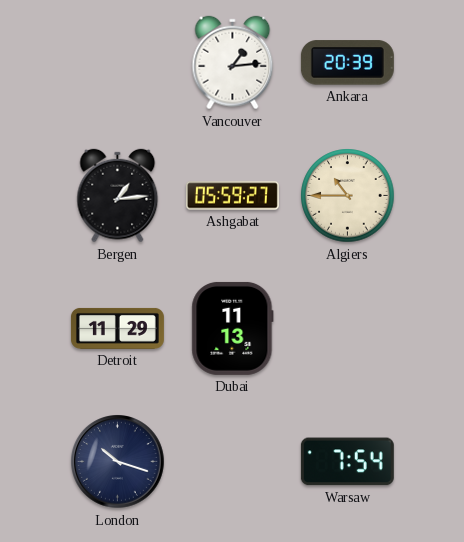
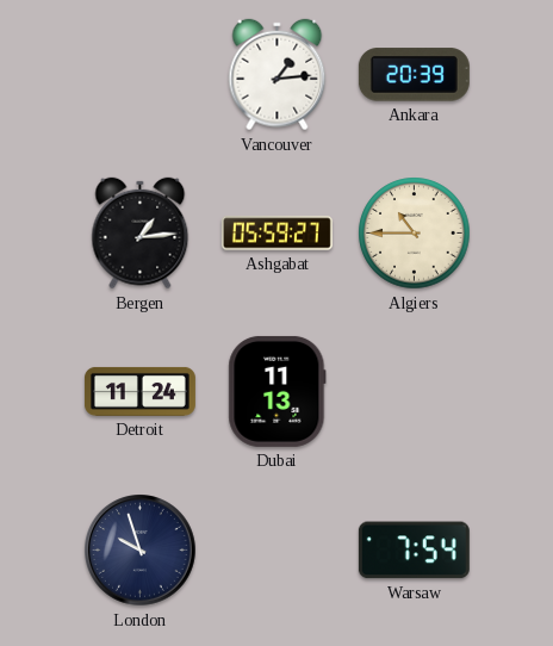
Detroit: 11:29 -> 11:24 (139, 391)
London: 10:18 -> 9:57 (141, 551)
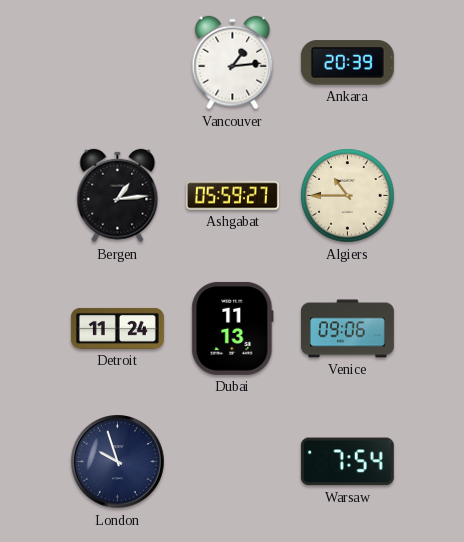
Venice: none -> 09:06 (347, 329)
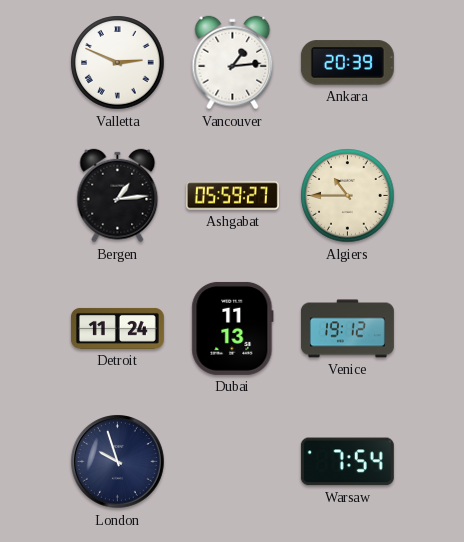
Valletta: none -> 2:49 (118, 63)
Venice: 09:06 -> 19:12 (347, 329)
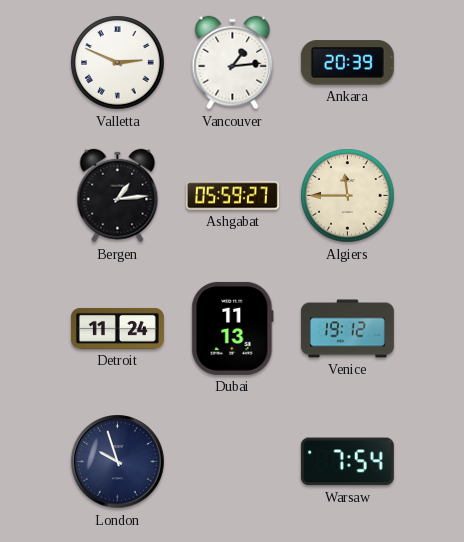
Algiers: 10:45 -> 11:45 (348, 196)
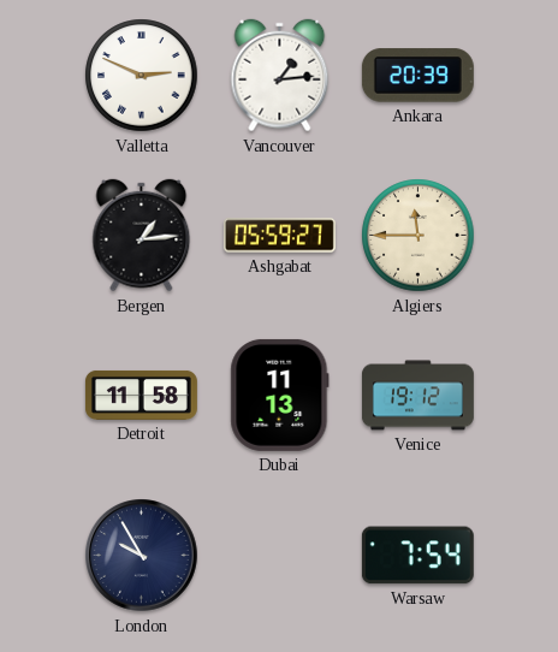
Detroit: 11:24 -> 11:58 (141, 395)
London: 9:57 -> 9:55 (142, 556)
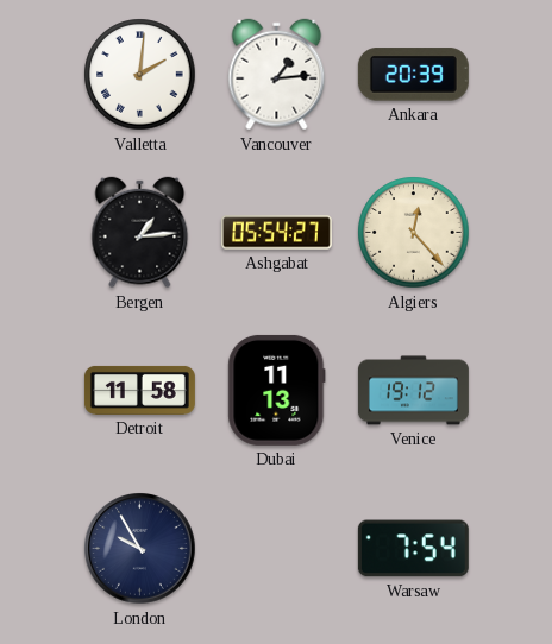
Valletta: 2:49 -> 2:01 (140, 75)
Ashgabat: 05:59 -> 05:54 (276, 233)
Algiers: 11:45 -> 12:23 (414, 233)
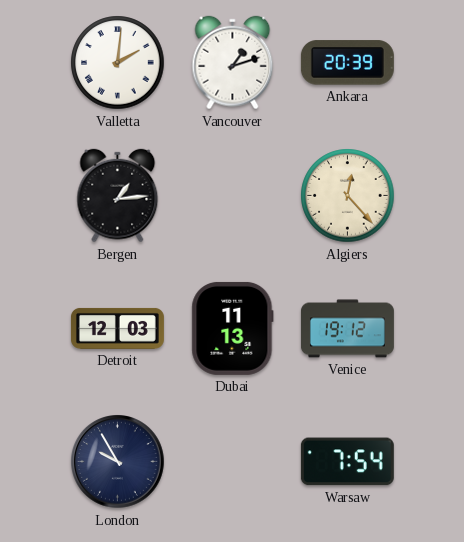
Vancouver: 1:14 -> 1:12 (233, 63)
Ashgabat: 05:54 -> none (276, 233)
Detroit: 11:58 -> 12:03 (117, 328)
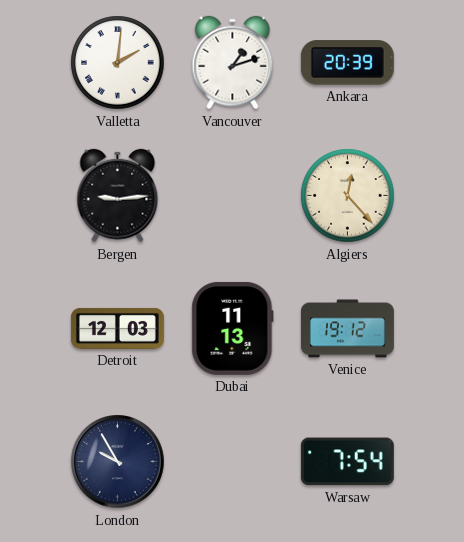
Bergen: 1:14 -> 9:14 (118, 196)
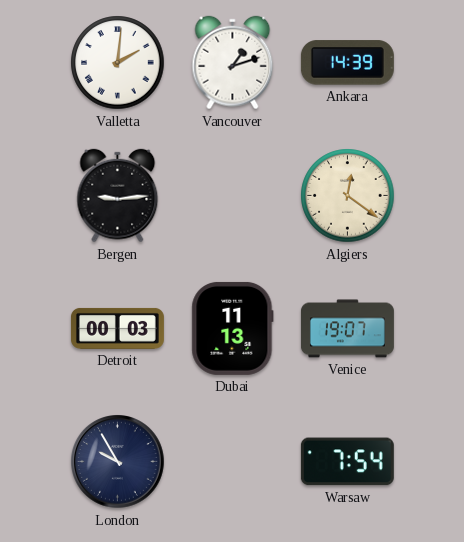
Ankara: 20:39 -> 14:39 (347, 63)
Algiers: 12:23 -> 12:21 (348, 196)
Detroit: 12:03 -> 00:03 (117, 328)
Venice: 19:12 -> 19:07 (347, 329)
